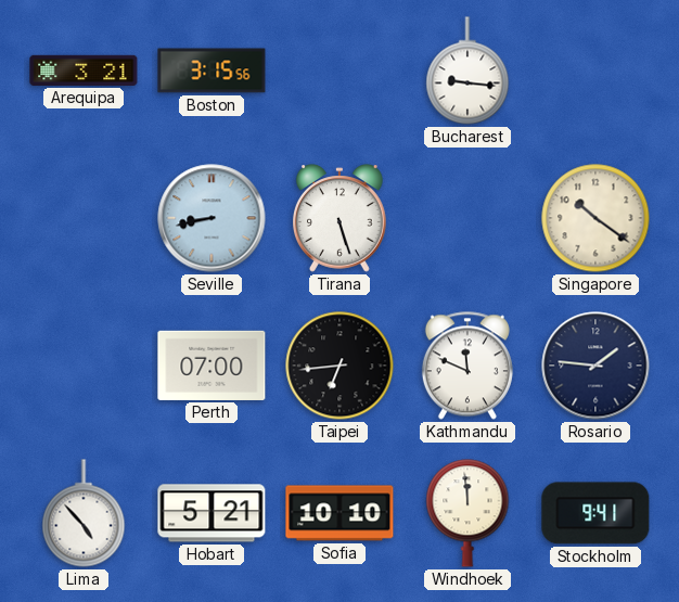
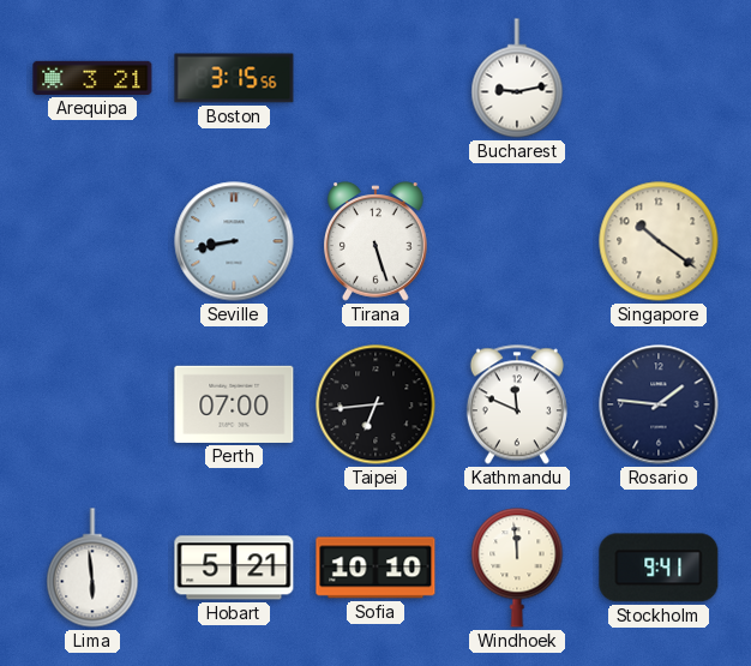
Bucharest: 9:16 -> 9:13 (517, 78)
Lima: 4:53 -> 5:59 (92, 568)
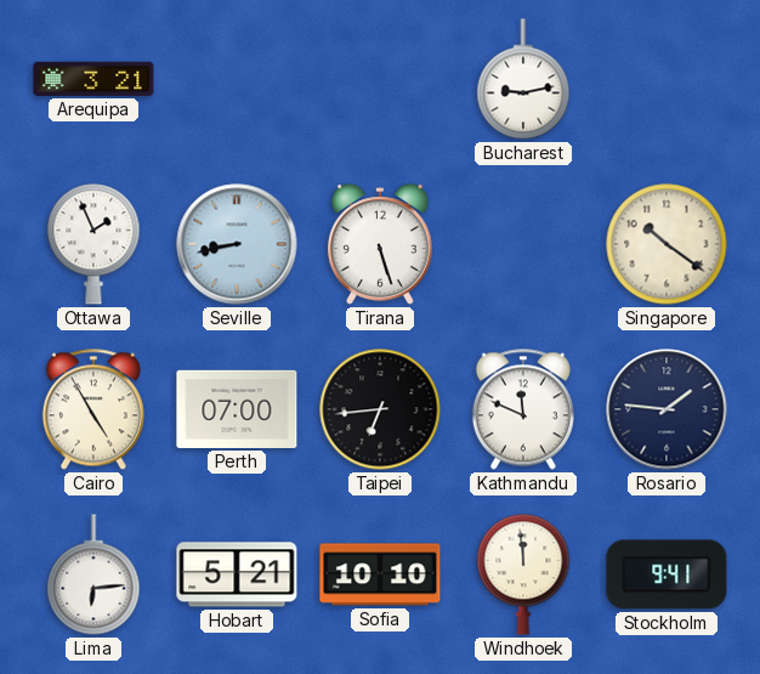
Boston: 3:15 -> none (234, 78)
Ottawa: none -> 1:56 (93, 244)
Cairo: none -> 4:55 (93, 409)
Lima: 5:59 -> 6:14 (93, 574)
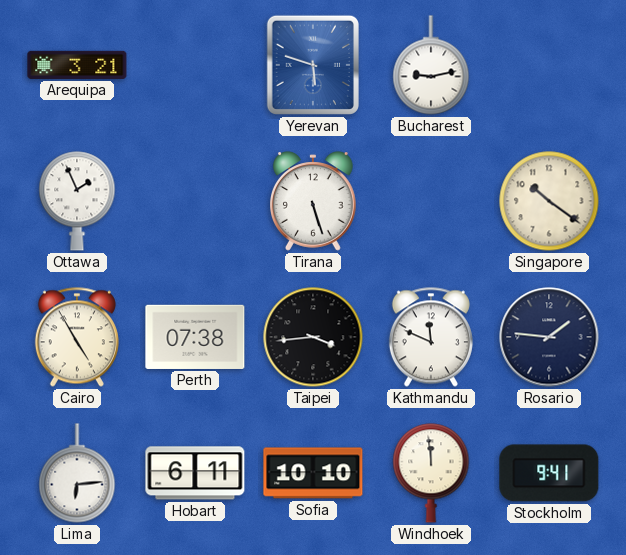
Yerevan: none -> 5:48 (313, 65)
Seville: 8:43 -> none (237, 244)
Perth: 07:00 -> 07:38 (195, 337)
Taipei: 6:44 -> 3:44 (313, 337)
Hobart: 5:21 -> 6:11 (195, 473)
